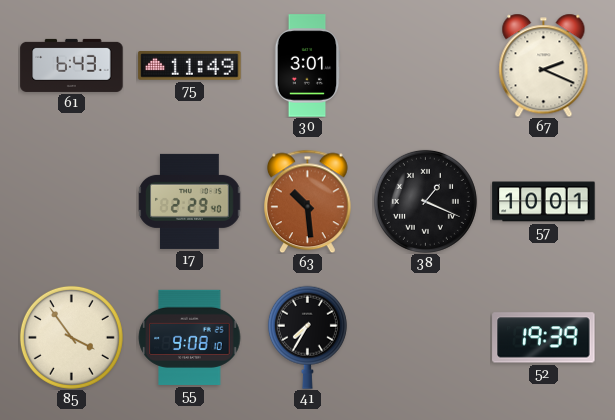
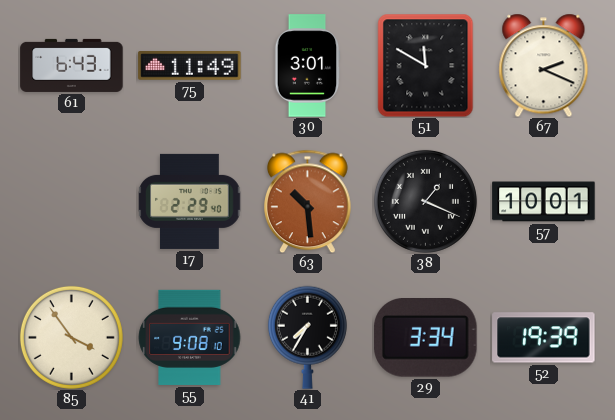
51: none -> 11:50 (426, 65)
29: none -> 3:34 (426, 338)
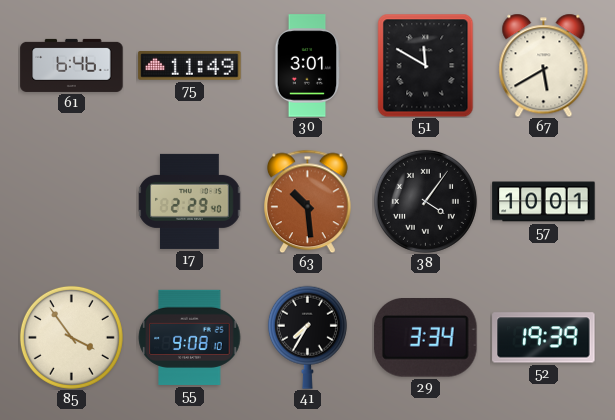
61: 6:43 -> 6:46 (72, 65)
67: 2:19 -> 5:40 (544, 65)
38: 1:19 -> 4:06 (425, 201)
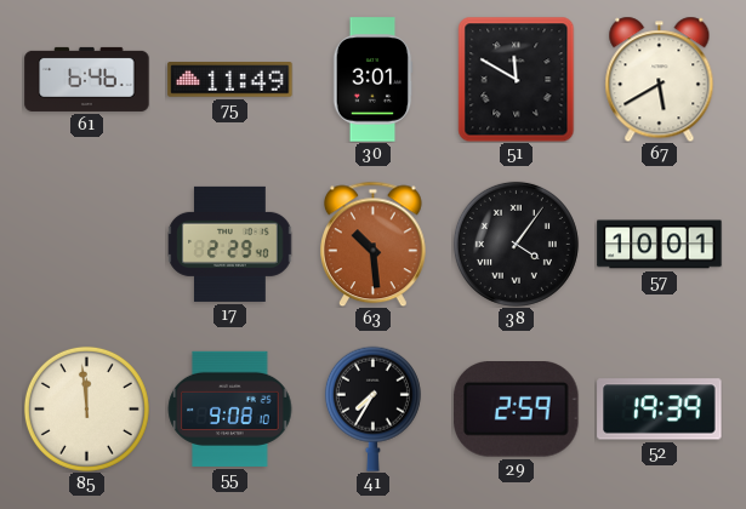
85: 3:54 -> 11:59 (86, 408)
29: 3:34 -> 2:59 (517, 410)
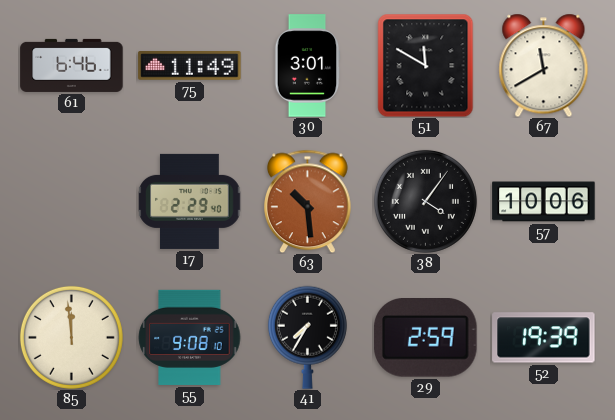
67: 5:40 -> 11:40 (544, 65)
57: 10:01 -> 10:06 (544, 202)
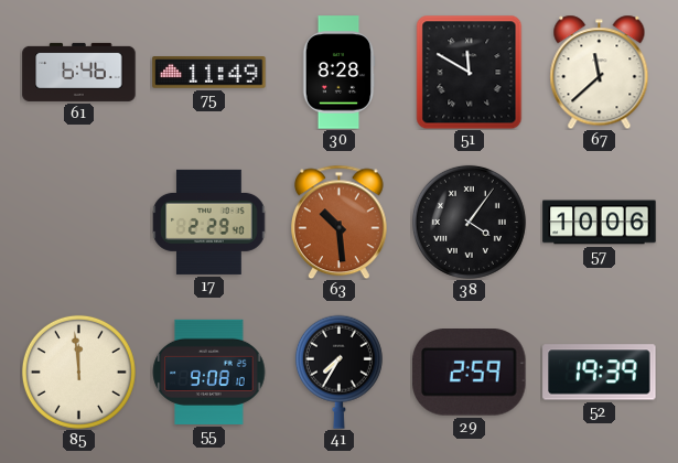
30: 3:01 -> 8:28 (338, 73)
67: 11:40 -> 11:38 (600, 72)
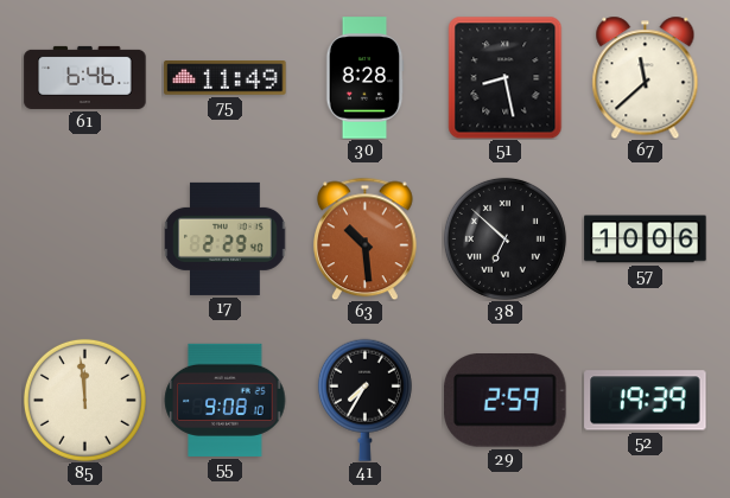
51: 11:50 -> 8:28 (506, 77)
38: 4:06 -> 6:52 (504, 238)
